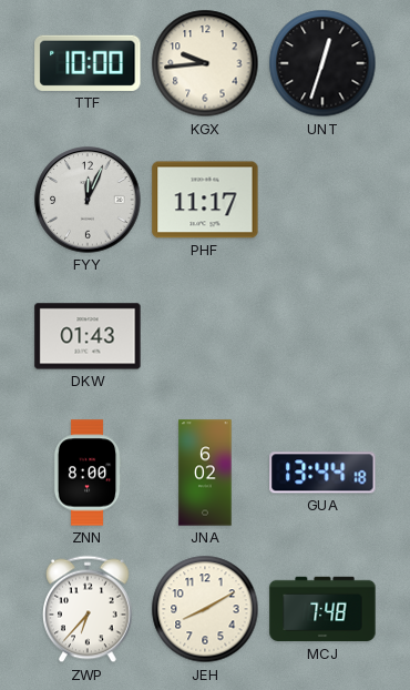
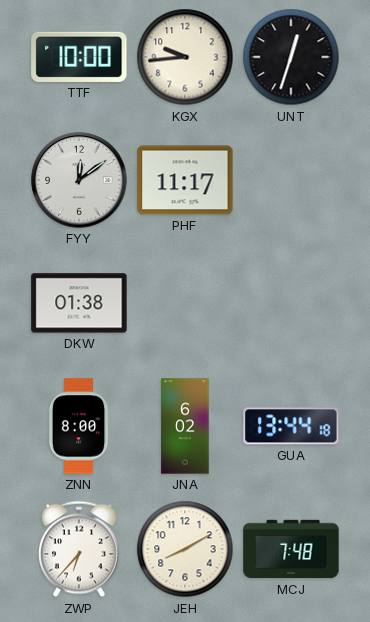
FYY: 12:04 -> 12:09 (79, 180)
DKW: 01:43 -> 01:38 (79, 303)
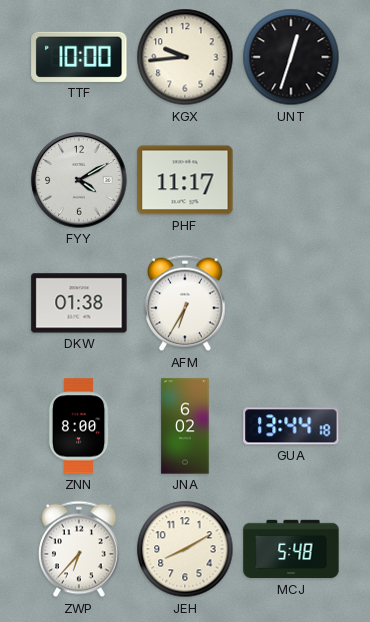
FYY: 12:09 -> 4:10 (79, 180)
AFM: none -> 6:35 (185, 303)
MCJ: 7:48 -> 5:48 (291, 549)
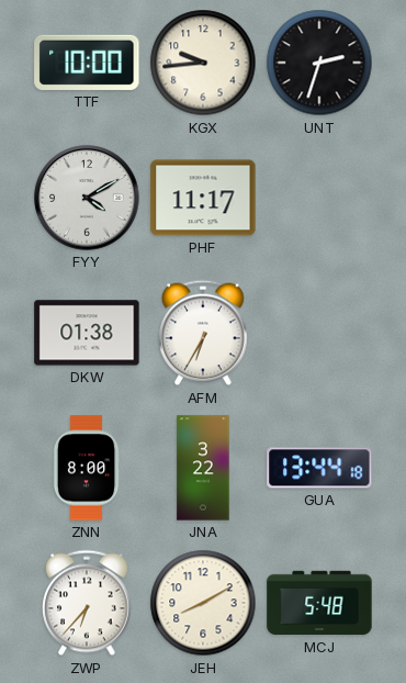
UNT: 12:33 -> 2:33 (319, 63)
JNA: 6:02 -> 3:22 (203, 468)
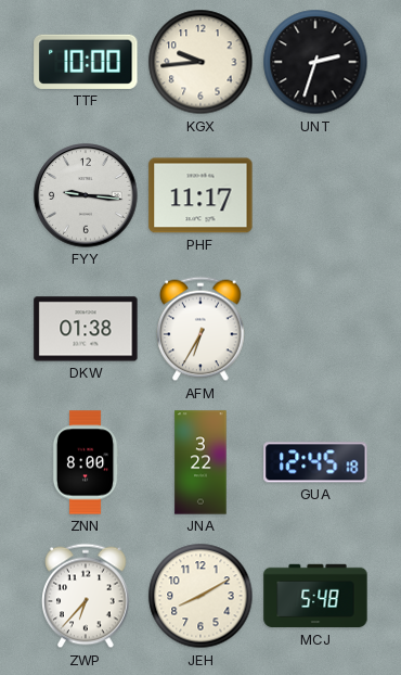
FYY: 4:10 -> 9:16 (86, 195)
GUA: 13:44 -> 12:45 (315, 462)
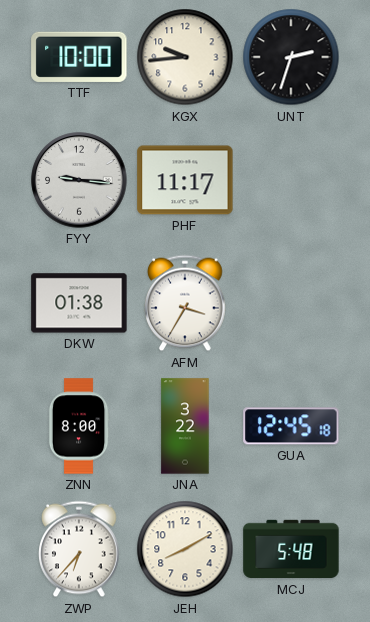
AFM: 6:35 -> 3:35 (185, 303)
